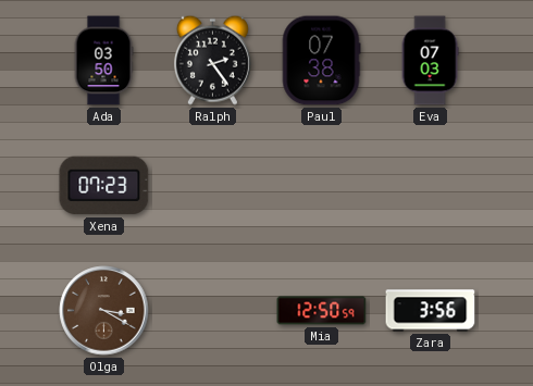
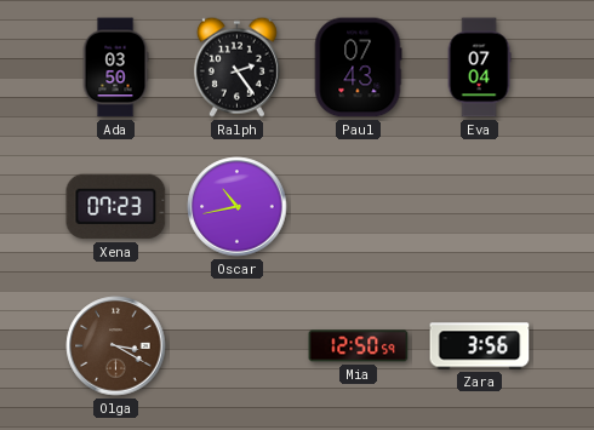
Paul: 07:38 -> 07:43 (358, 68)
Eva: 07:03 -> 07:04 (479, 68)
Oscar: none -> 10:43 (238, 207)
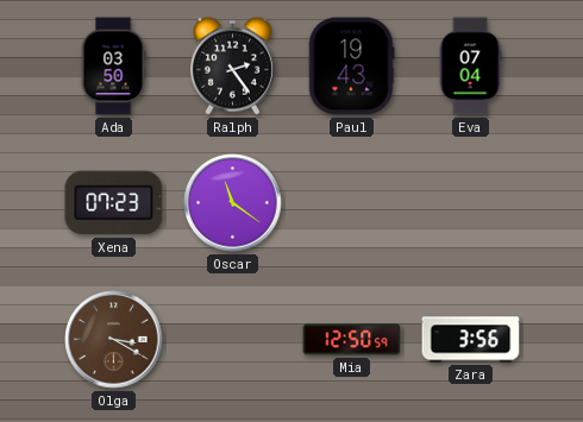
Paul: 07:43 -> 19:43 (351, 67)
Oscar: 10:43 -> 11:21 (233, 203)
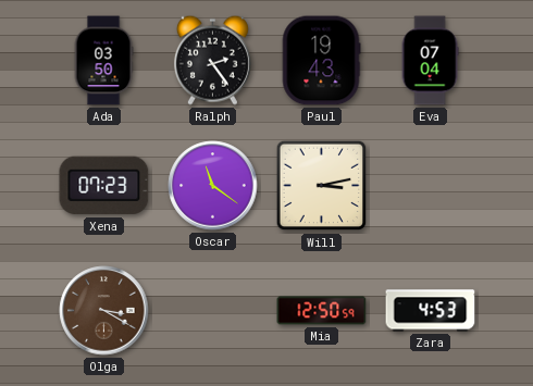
Will: none -> 3:13 (322, 186)
Zara: 3:56 -> 4:53 (431, 311)
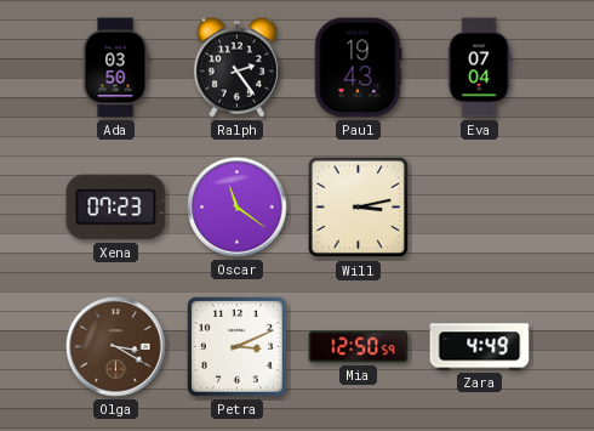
Petra: none -> 3:11 (236, 346)
Zara: 4:53 -> 4:49 (480, 347)
